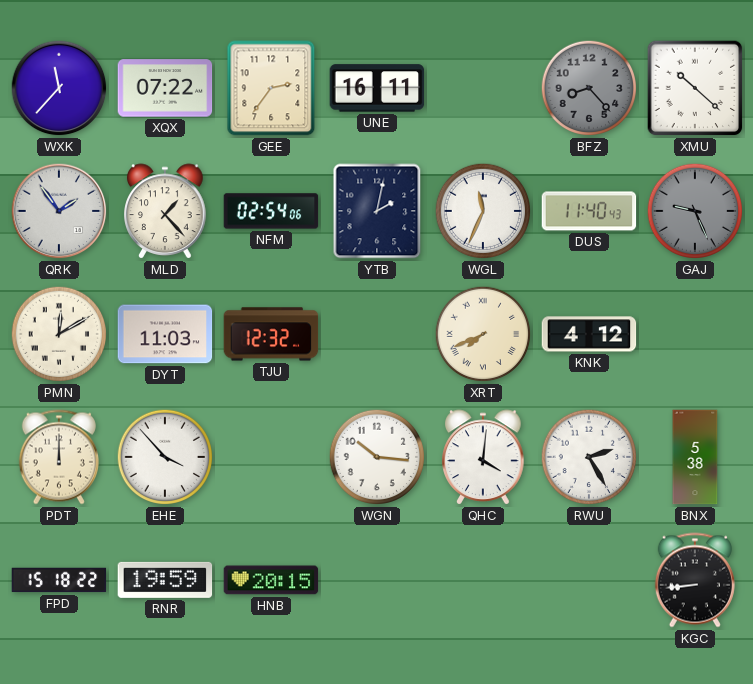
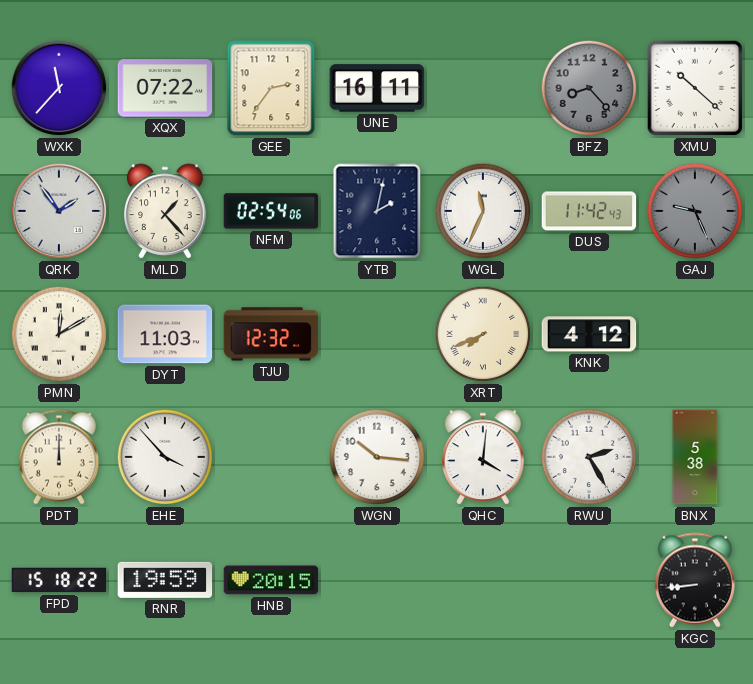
DUS: 11:40 -> 11:42 (589, 211)
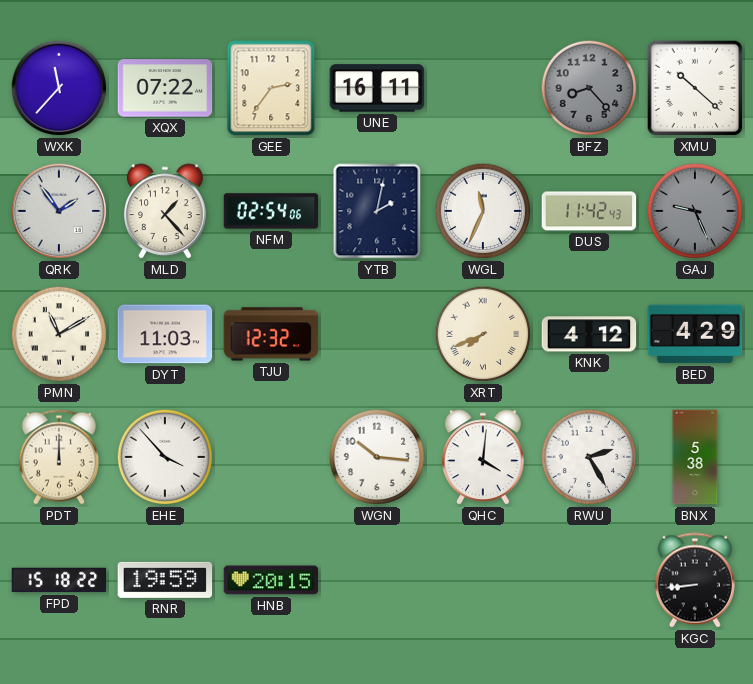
PMN: 12:10 -> 11:10 (59, 334)
BED: none -> 4:29 (695, 334)
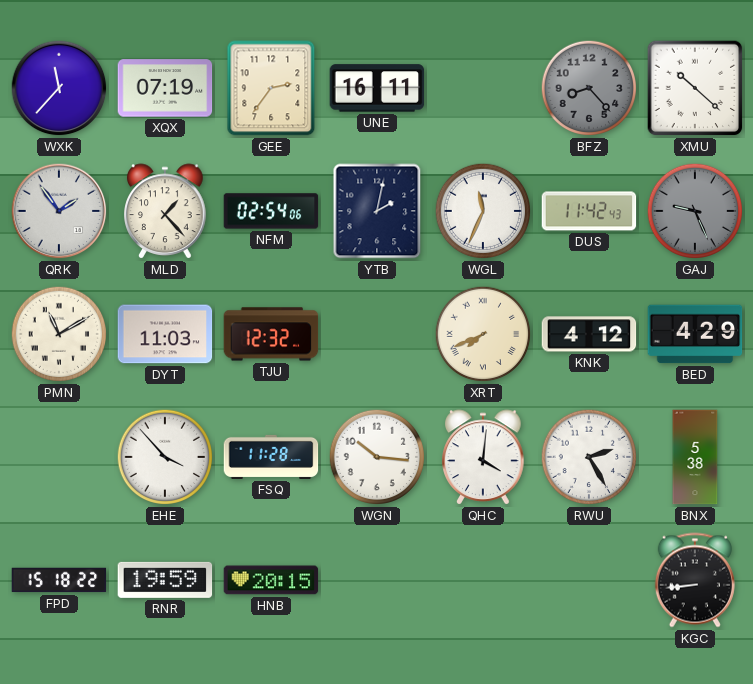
XQX: 07:22 -> 07:19 (165, 88)
PDT: 12:00 -> none (59, 457)
FSQ: none -> 11:28 (271, 457)
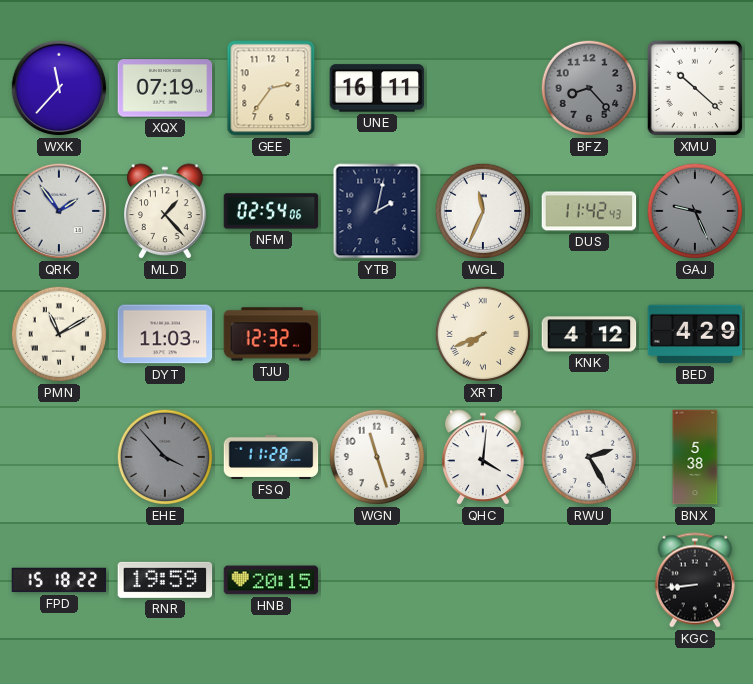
EHE dial: white -> grey (165, 457)
WGN: 10:16 -> 11:27 (377, 457)
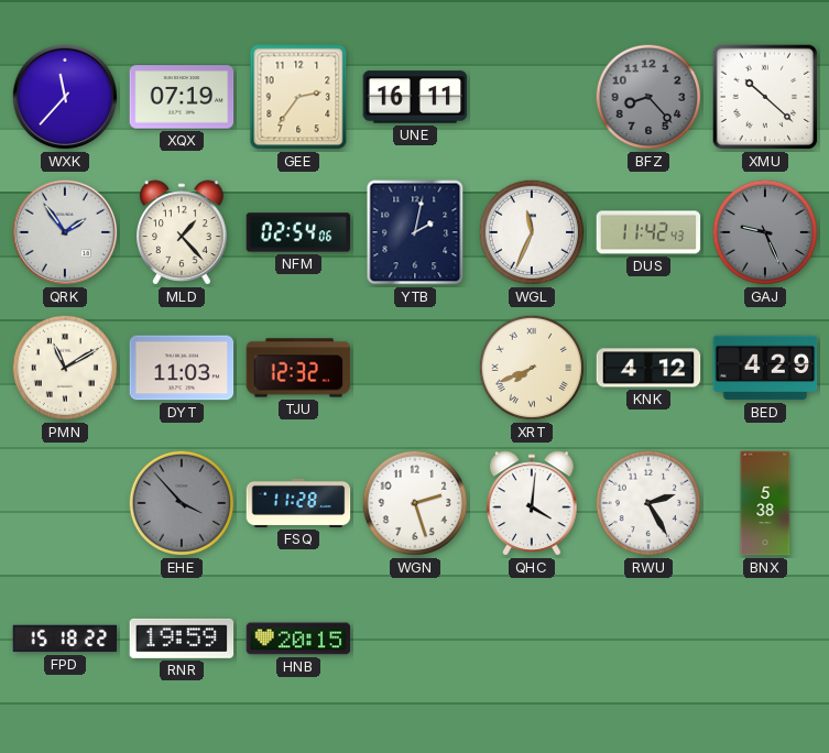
WGN: 11:27 -> 2:27 (415, 503)
KGC: 8:44 -> none (695, 580)
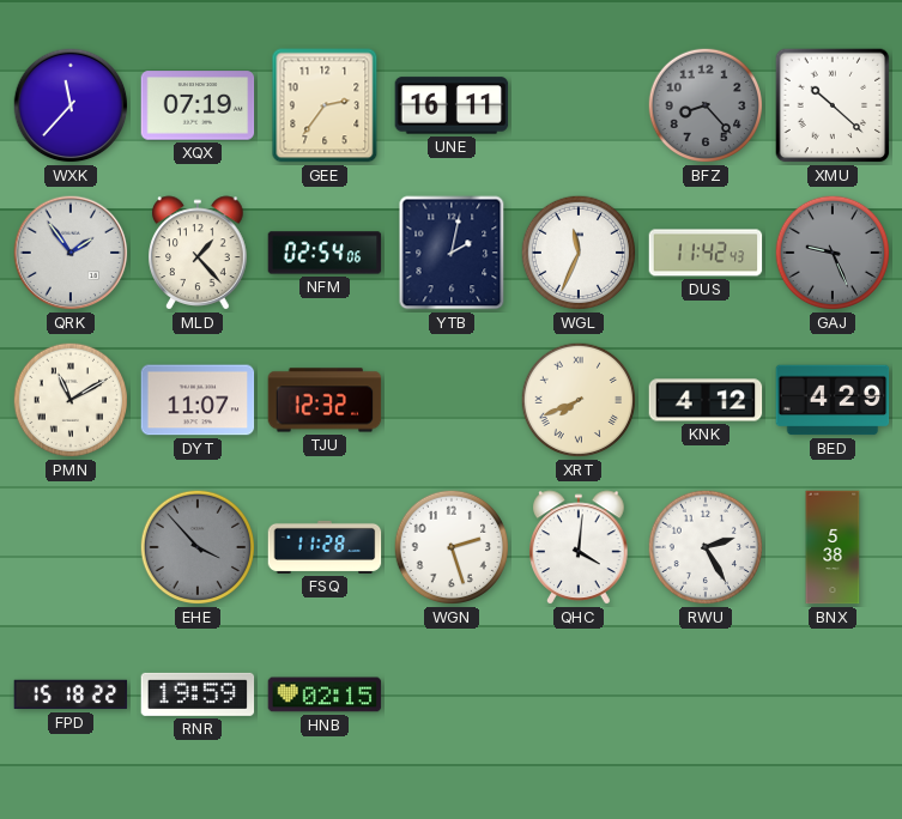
DYT: 11:03 -> 11:07 (198, 400)
HNB: 20:15 -> 02:15 (325, 694)
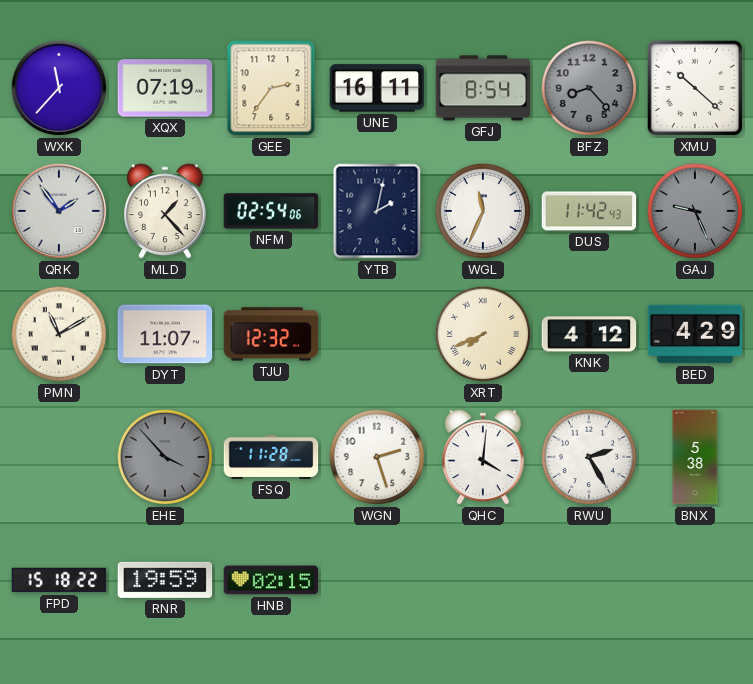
GFJ: none -> 8:54 (483, 88)
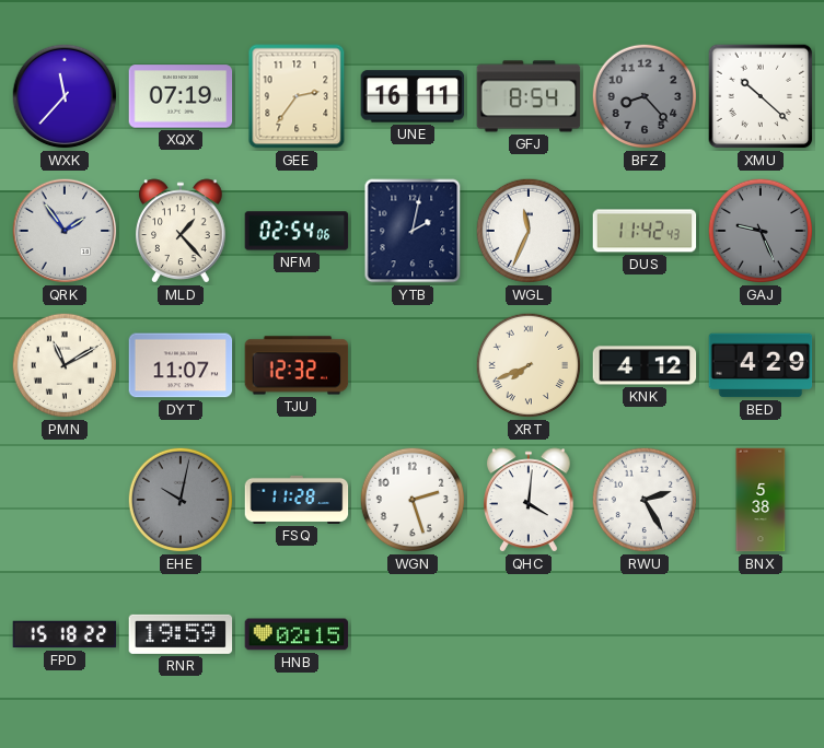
EHE: 3:53 -> 10:02 (181, 500)
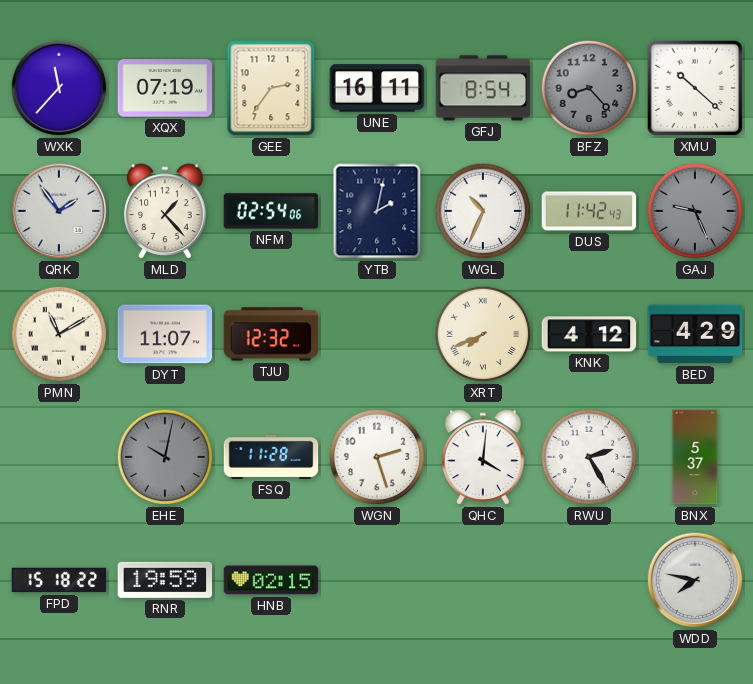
WGL: 11:34 -> 10:34 (483, 211)
BNX: 5:38 -> 5:37 (695, 457)
WDD: none -> 7:47 (695, 580)
